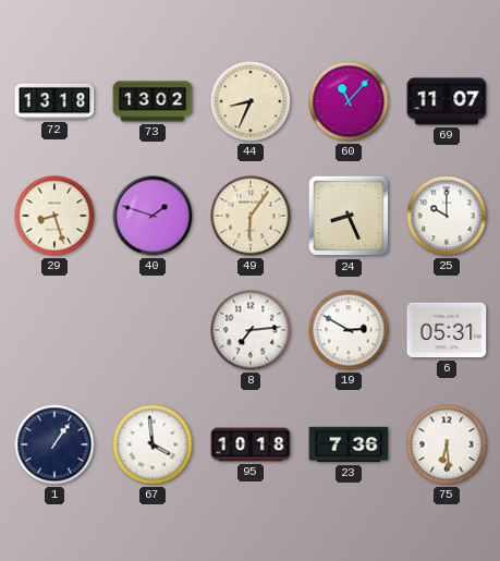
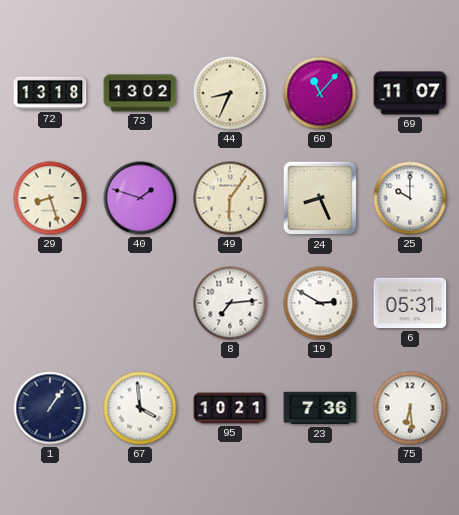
95: 10:18 -> 10:21 (230, 408)
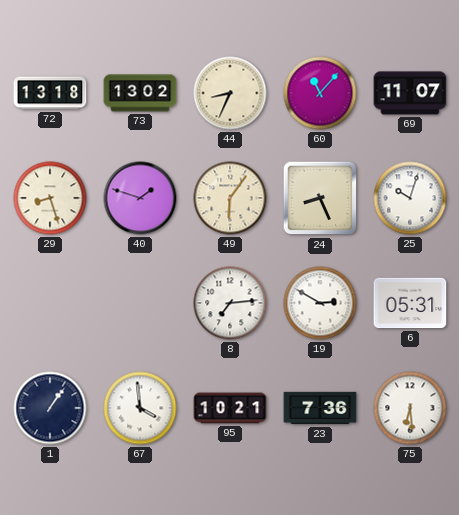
25: 10:00 -> 10:03 (410, 198)
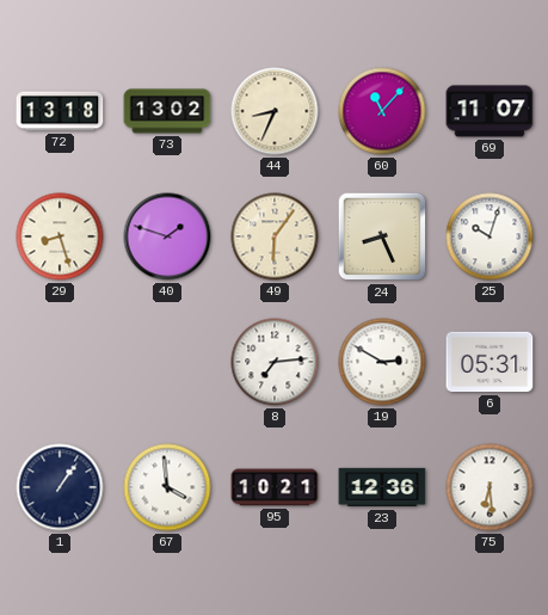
23: 7:36 -> 12:36 (382, 487)
